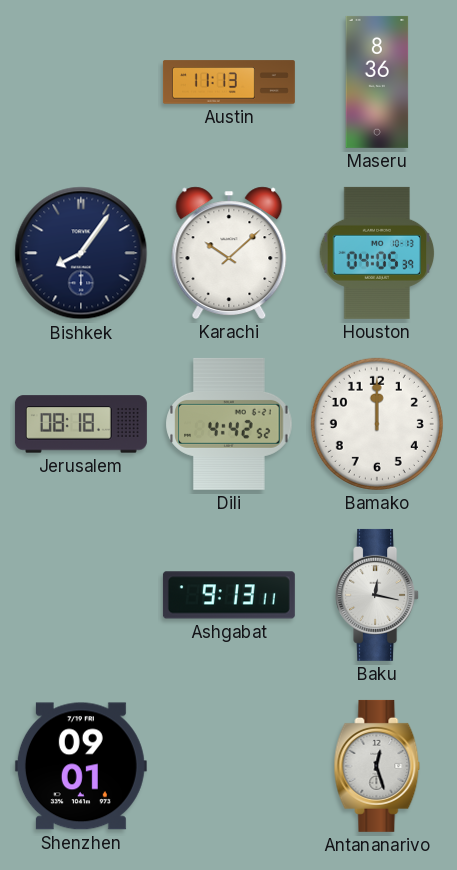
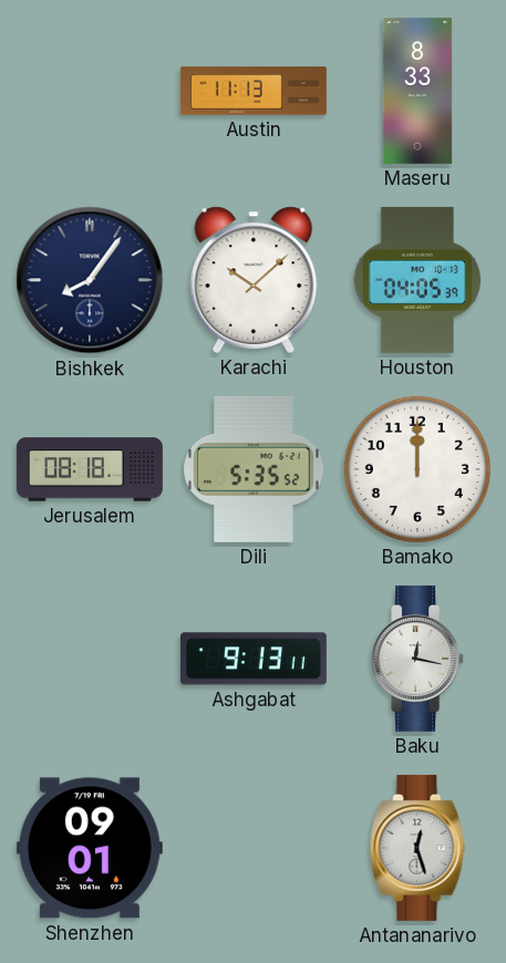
Maseru: 8:36 -> 8:33 (417, 91)
Dili: 4:42 -> 5:35 (254, 469)
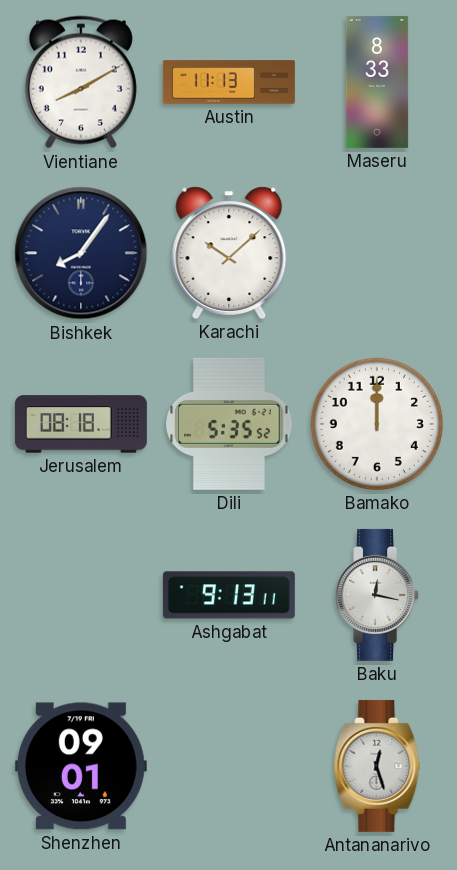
Vientiane: none -> 8:10 (81, 82)
Houston: 04:05 -> none (417, 280)
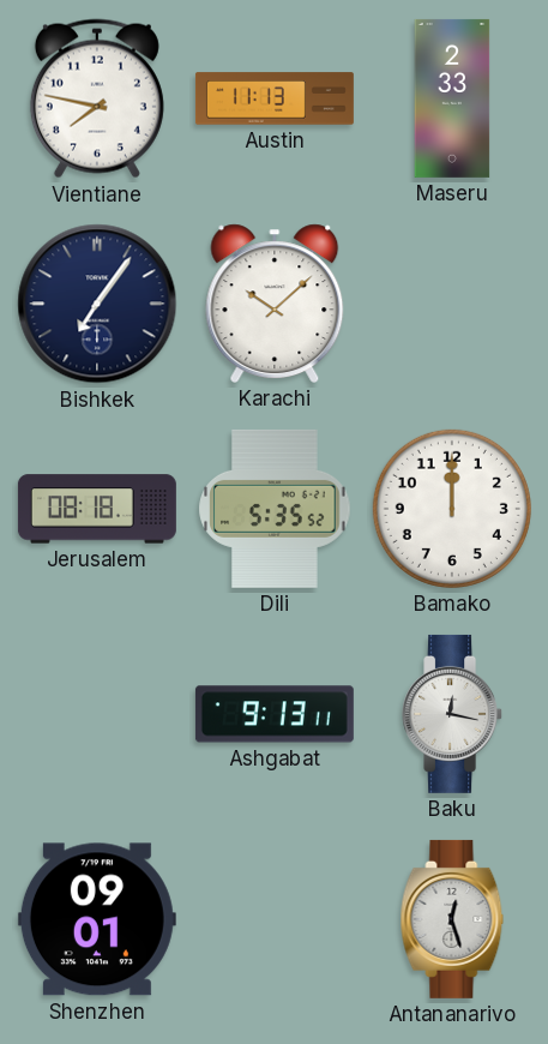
Vientiane: 8:10 -> 7:47 (97, 98)
Maseru: 8:33 -> 2:33 (452, 98)
Bishkek: 8:06 -> 7:06 (97, 304)
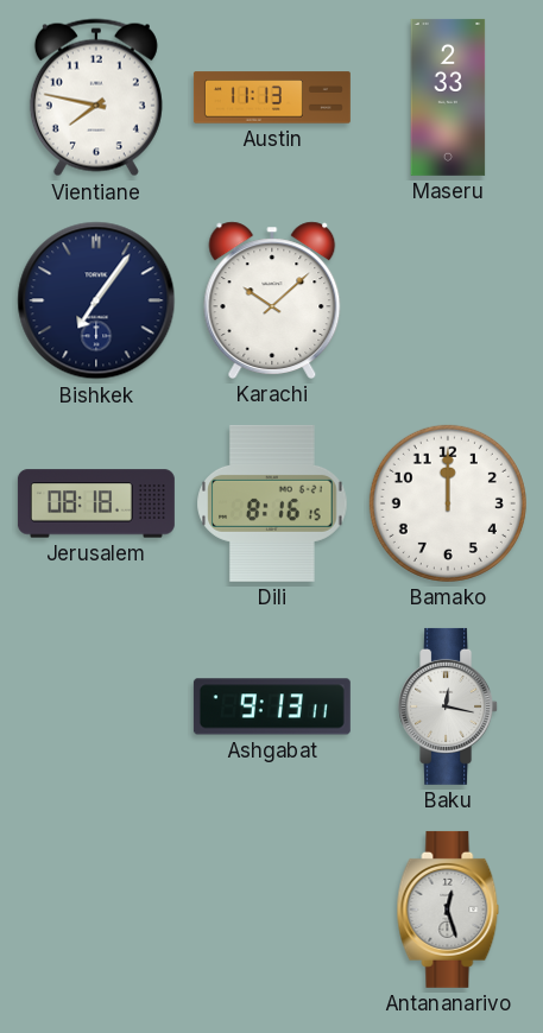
Dili: 5:35 -> 8:16 (272, 503)
Shenzhen: 09:01 -> none (97, 919)
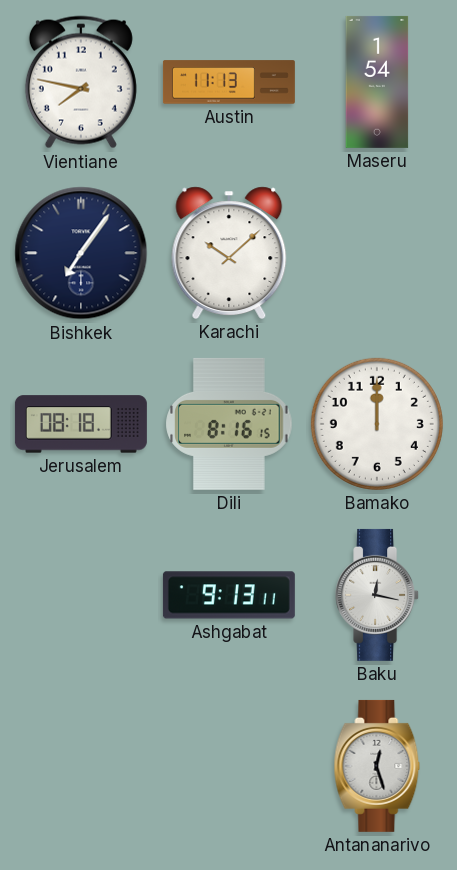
Maseru: 2:33 -> 1:54 (377, 82)
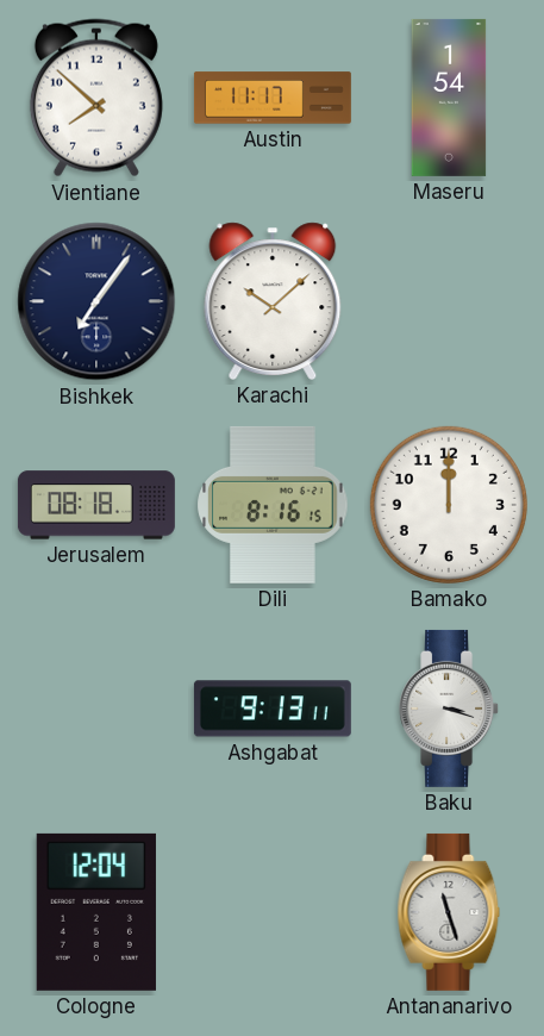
Vientiane: 7:47 -> 7:52 (96, 98)
Austin: 11:13 -> 11:17 (273, 98)
Baku: 12:17 -> 3:18 (450, 709)
Cologne: none -> 12:04 (96, 912)
Antananarivo: 12:27 -> 11:27 (449, 912)
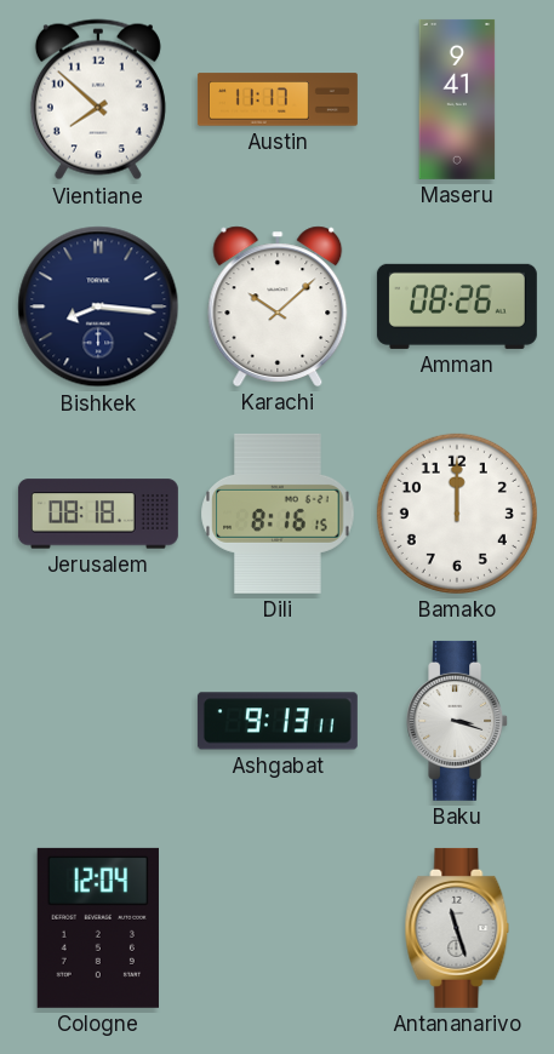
Maseru: 1:54 -> 9:41 (457, 99)
Bishkek: 7:06 -> 8:16 (98, 307)
Amman: none -> 08:26 (457, 307)
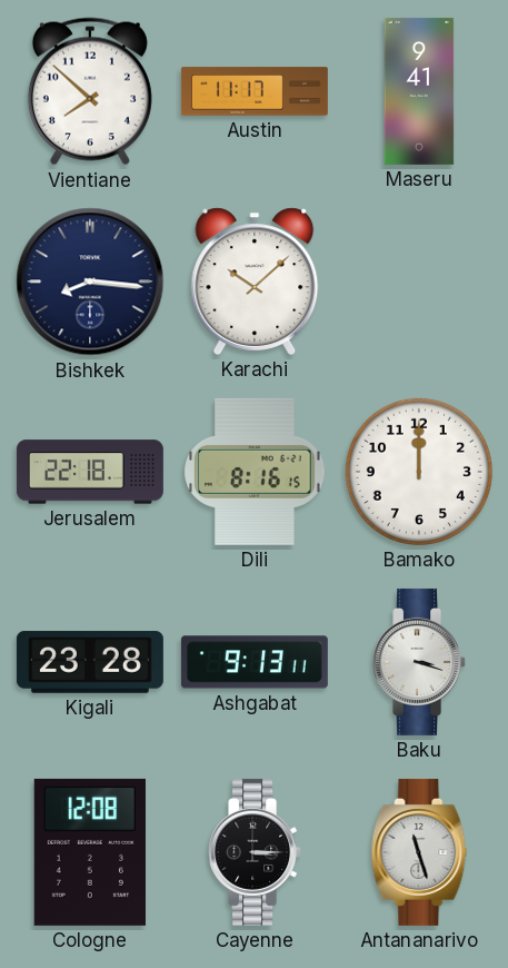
Amman: 08:26 -> none (457, 307)
Jerusalem: 08:18 -> 22:18 (90, 472)
Kigali: none -> 23:28 (90, 662)
Cologne: 12:04 -> 12:08 (90, 852)
Cayenne: none -> 3:15 (256, 852)
